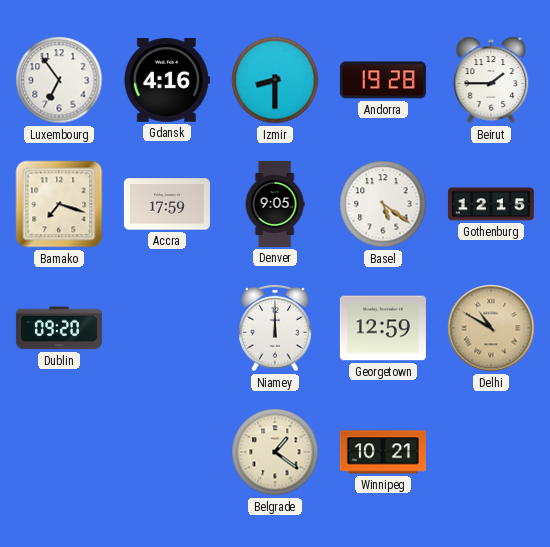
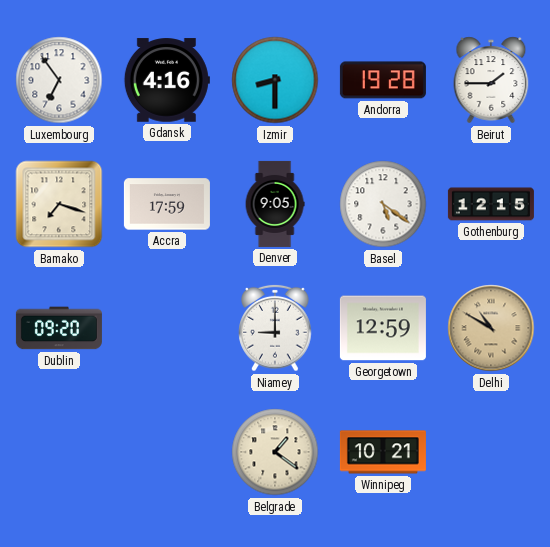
Niamey: 12:00 -> 9:00 (275, 328)
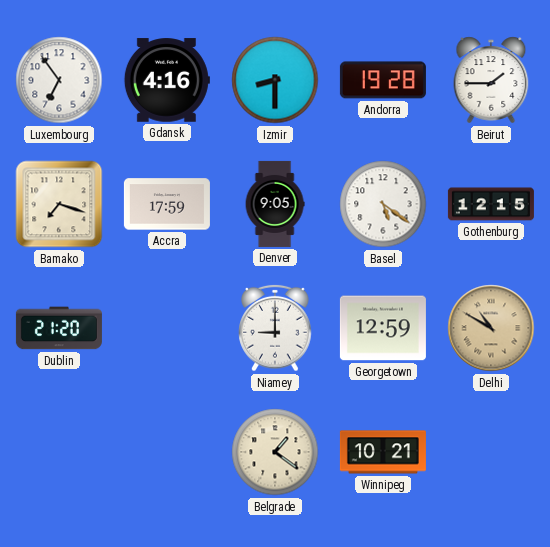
Dublin: 09:20 -> 21:20 (59, 328)
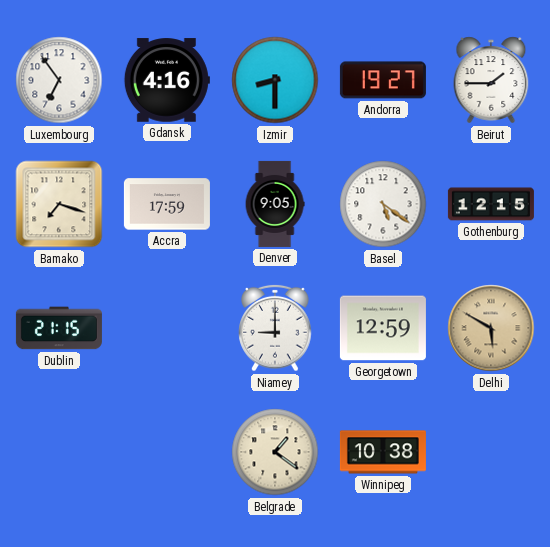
Andorra: 19:28 -> 19:27 (383, 80)
Dublin: 21:20 -> 21:15 (59, 328)
Delhi: 10:50 -> 5:50 (491, 328)
Winnipeg: 10:21 -> 10:38 (383, 452)
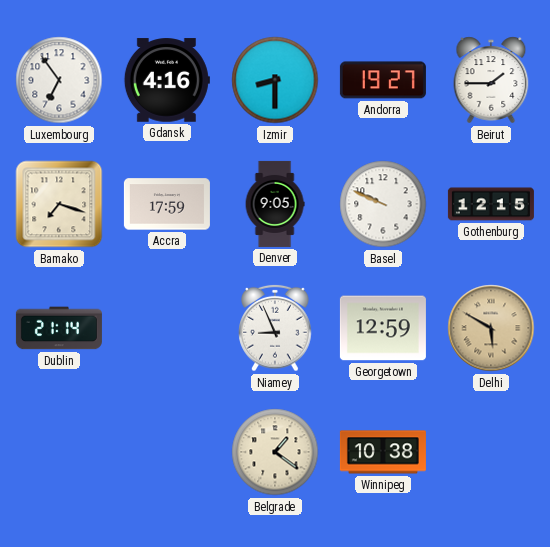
Basel: 5:21 -> 9:49 (383, 204)
Dublin: 21:15 -> 21:14 (59, 328)
Niamey: 9:00 -> 8:56 (275, 328)
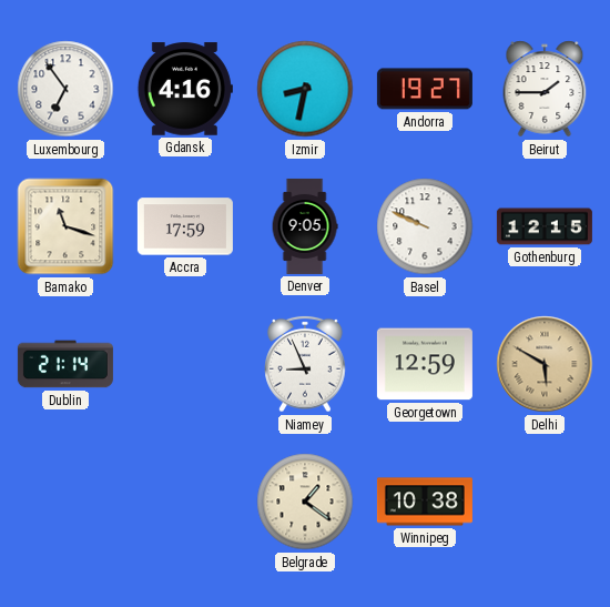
Izmir: 8:30 -> 8:32 (305, 89)
Bamako: 7:18 -> 11:18 (65, 226)
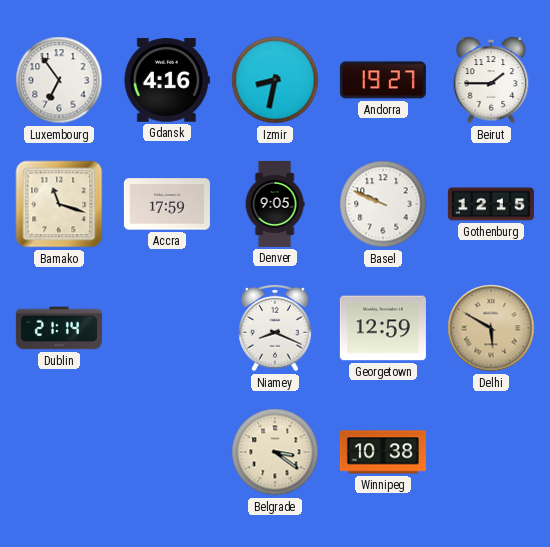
Niamey: 8:56 -> 8:19 (275, 328)
Belgrade: 1:21 -> 3:21 (275, 452)
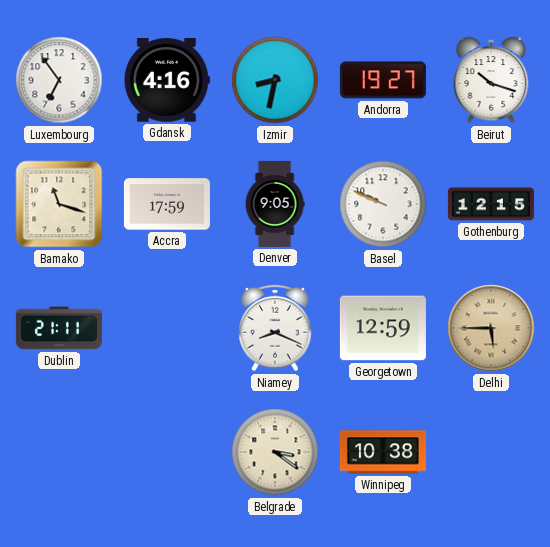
Beirut: 1:45 -> 10:18 (491, 80)
Dublin: 21:14 -> 21:11 (59, 328)
Delhi: 5:50 -> 5:45 (491, 328)
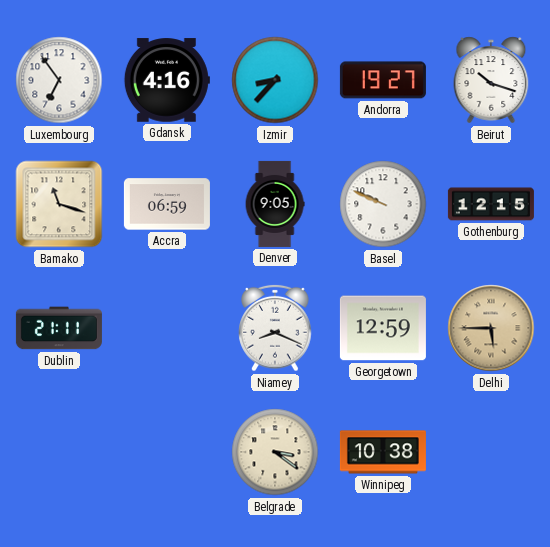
Izmir: 8:32 -> 8:37 (275, 80)
Accra: 17:59 -> 06:59 (167, 204)
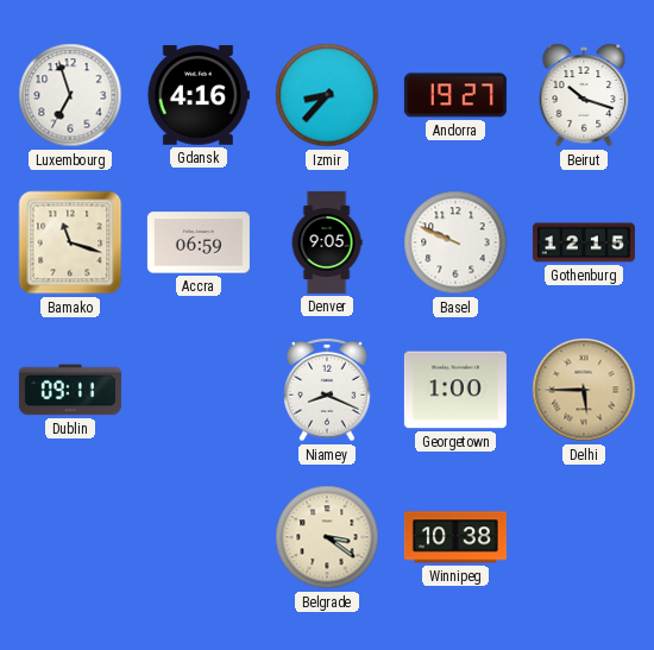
Luxembourg: 6:54 -> 6:57 (70, 95)
Dublin: 21:11 -> 09:11 (70, 390)
Georgetown: 12:59 -> 1:00 (455, 390)
